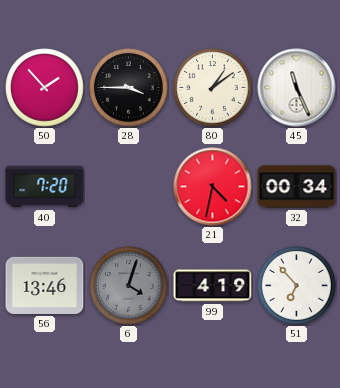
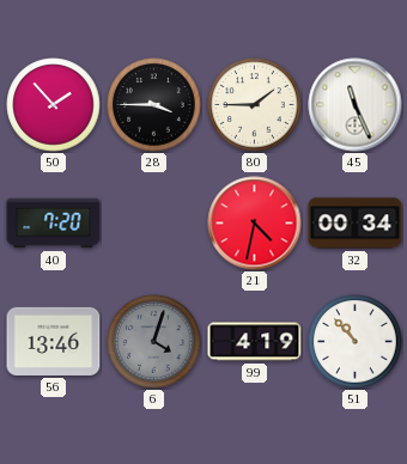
80: 1:09 -> 1:45 (255, 105)
51: 6:53 -> 10:53 (356, 342)
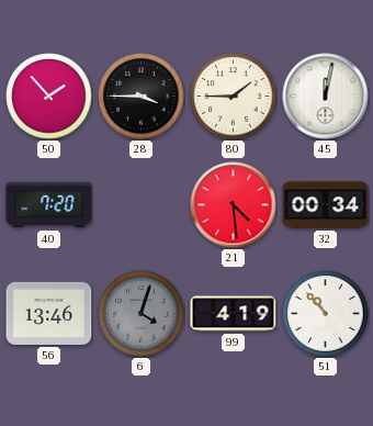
45: 11:26 -> 12:02 (326, 97)
21: 4:32 -> 4:29 (234, 205)
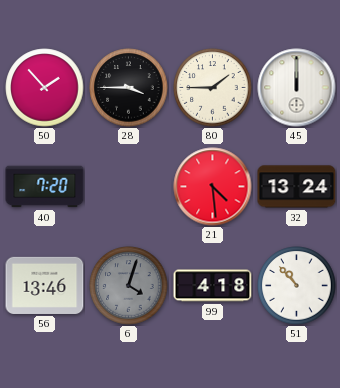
45: 12:02 -> 12:00 (297, 88)
32: 00:34 -> 13:24 (297, 187)
99: 4:19 -> 4:18 (213, 286)
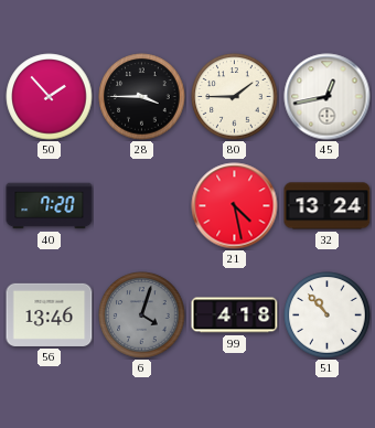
45: 12:00 -> 12:43 (328, 97)
21: 4:29 -> 4:28 (235, 206)
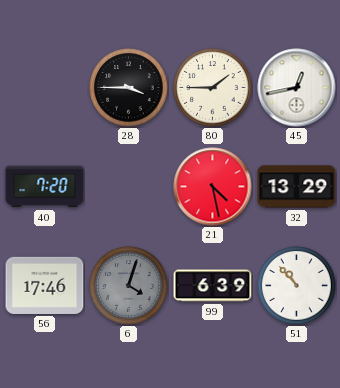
50: 1:53 -> none (50, 97)
32: 13:24 -> 13:29 (297, 187)
56: 13:46 -> 17:46 (45, 285)
99: 4:18 -> 6:39 (213, 286)
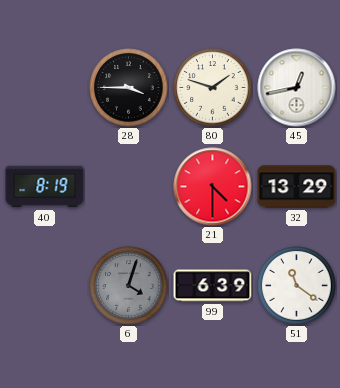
80: 1:45 -> 1:48 (213, 88)
40: 7:20 -> 8:19 (45, 187)
21: 4:28 -> 4:30 (213, 187)
56: 17:46 -> none (45, 285)
51: 10:53 -> 11:21 (297, 286)
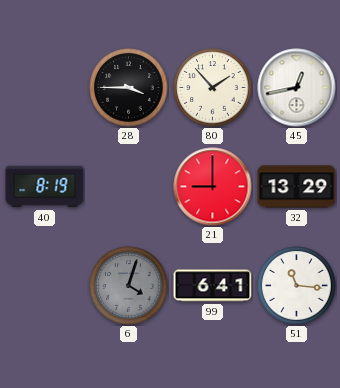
80: 1:48 -> 1:53 (213, 88)
21: 4:30 -> 9:00 (213, 187)
99: 6:39 -> 6:41 (213, 286)
51: 11:21 -> 11:16 (297, 286)
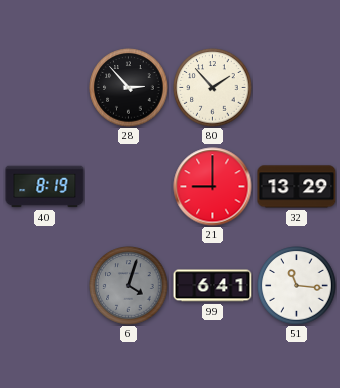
28: 3:45 -> 2:53 (129, 88)
45: 12:43 -> none (297, 88)
